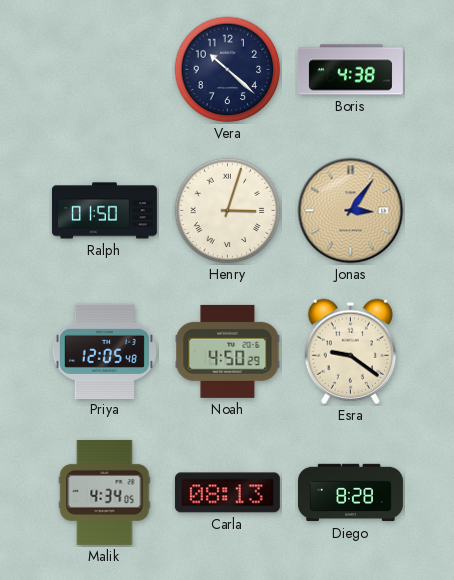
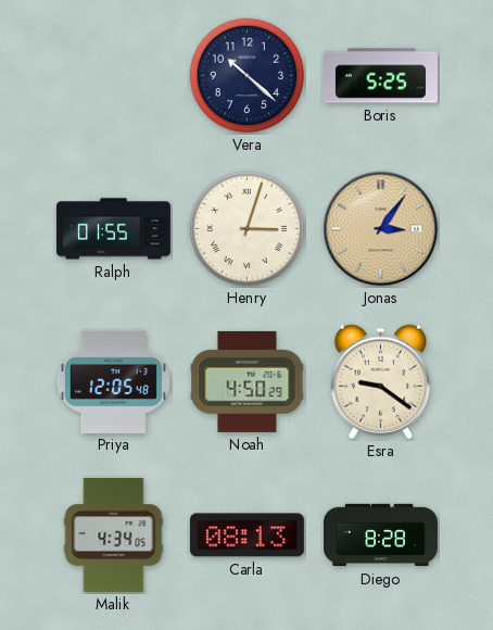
Boris: 4:38 -> 5:25 (380, 76)
Ralph: 01:50 -> 01:55 (113, 229)
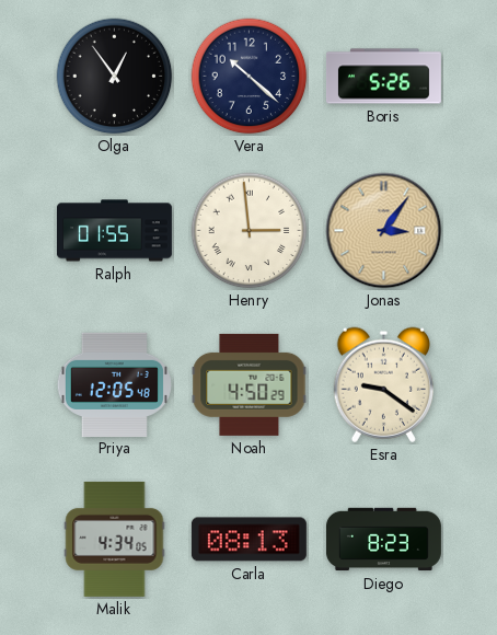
Olga: none -> 12:54 (115, 77)
Boris: 5:25 -> 5:26 (383, 77)
Henry: 3:03 -> 2:59 (250, 231)
Diego: 8:28 -> 8:23 (383, 540)
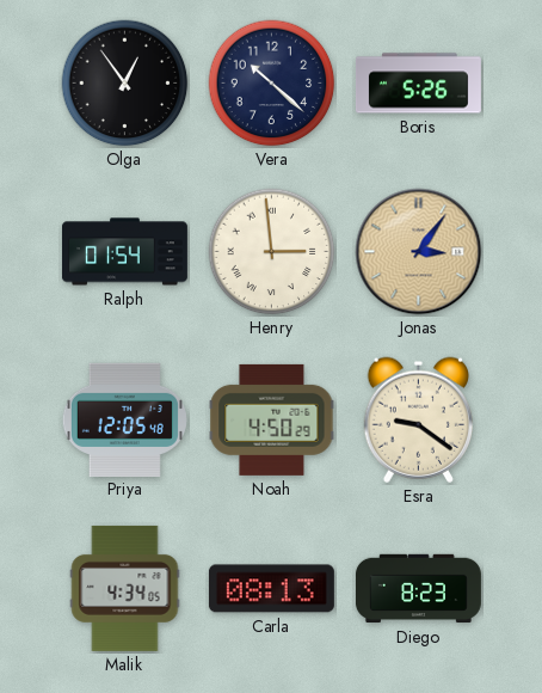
Ralph: 01:55 -> 01:54 (124, 252)
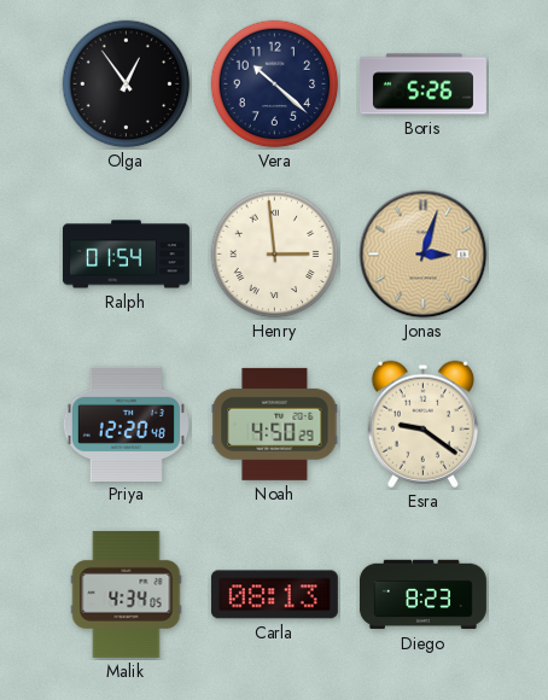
Jonas: 3:06 -> 3:03 (424, 255)
Priya: 12:05 -> 12:20 (126, 424)
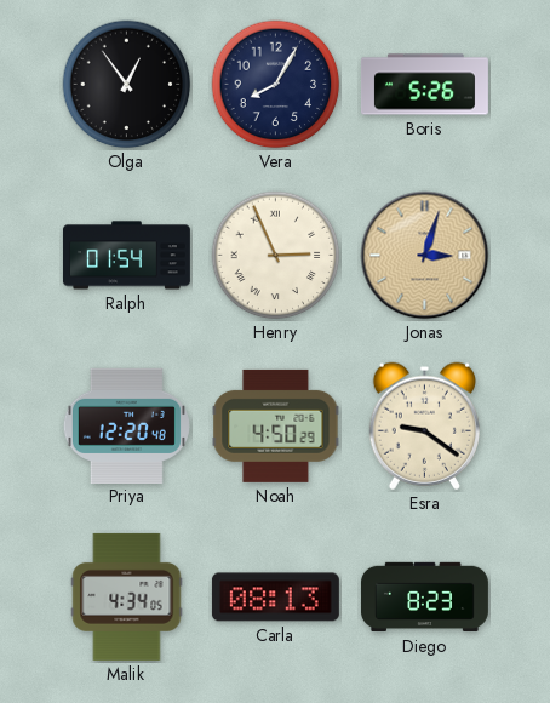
Vera: 10:22 -> 8:05 (276, 85)
Henry: 2:59 -> 2:56 (276, 256)
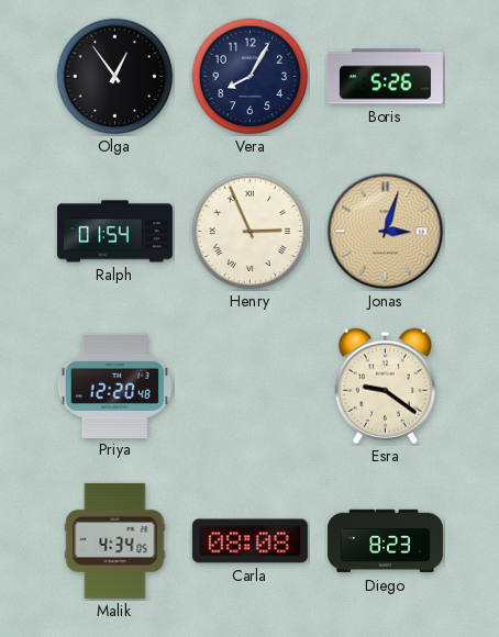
Noah: 4:50 -> none (276, 425)
Carla: 08:13 -> 08:08 (249, 541)
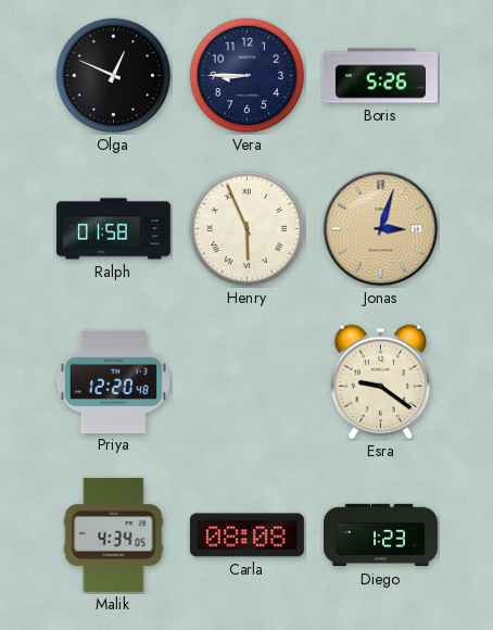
Olga: 12:54 -> 12:49 (114, 76)
Vera: 8:05 -> 8:45 (248, 76)
Ralph: 01:54 -> 01:58 (113, 229)
Henry: 2:56 -> 5:56 (248, 229)
Diego: 8:23 -> 1:23 (380, 535)
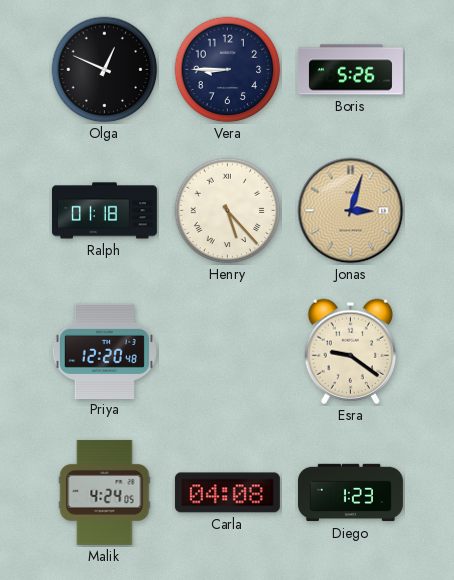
Ralph: 01:58 -> 01:18 (104, 211)
Henry: 5:56 -> 5:23 (228, 211)
Malik: 4:34 -> 4:24 (105, 492)
Carla: 08:08 -> 04:08 (227, 493)
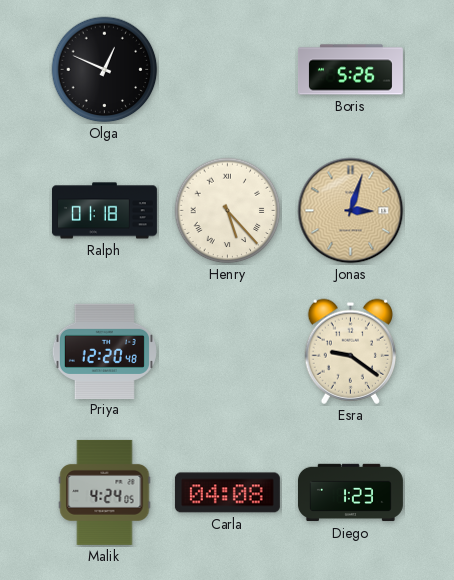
Vera: 8:45 -> none (228, 70)
